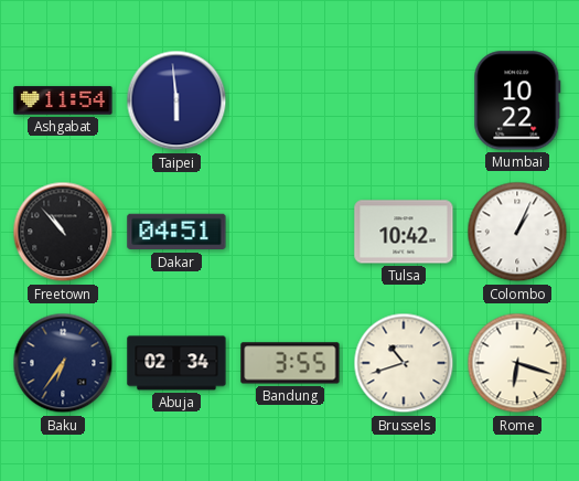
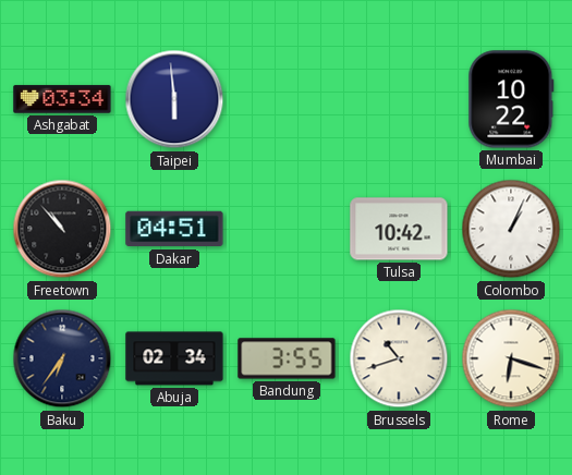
Ashgabat: 11:54 -> 03:34 (62, 99)
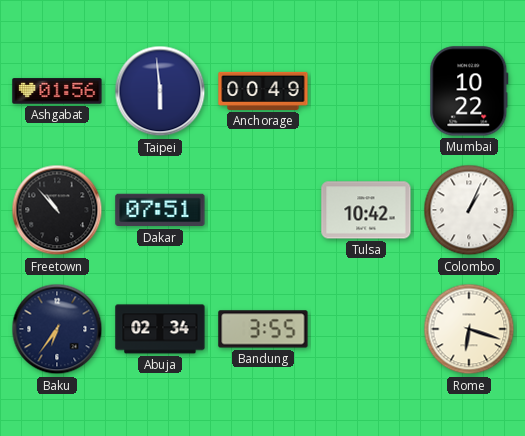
Ashgabat: 03:34 -> 01:56 (57, 91)
Anchorage: none -> 00:49 (263, 91)
Dakar: 04:51 -> 07:51 (160, 210)
Brussels: 10:42 -> none (399, 358)
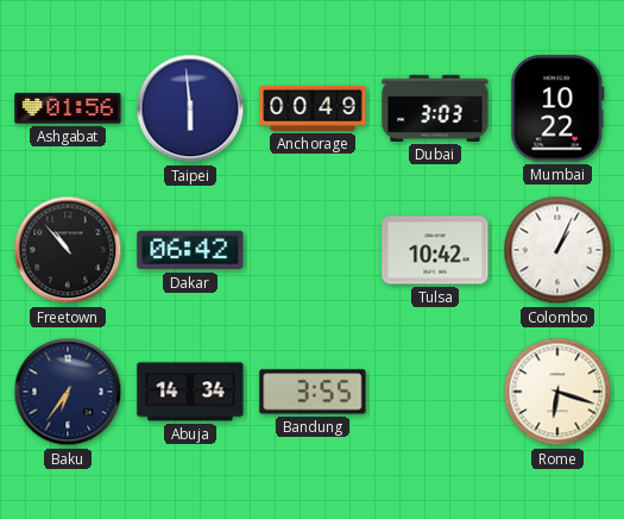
Dubai: none -> 3:03 (435, 108)
Dakar: 07:51 -> 06:42 (190, 250)
Abuja: 02:34 -> 14:34 (190, 392)
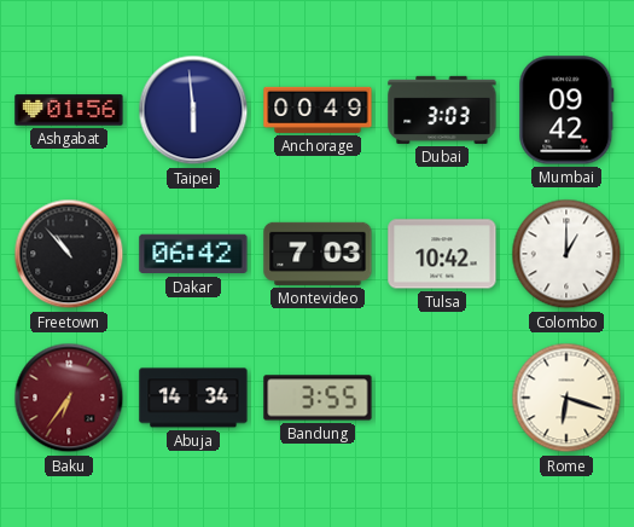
Mumbai: 10:22 -> 09:42 (566, 110)
Montevideo: none -> 7:03 (318, 254)
Colombo: 1:04 -> 1:00 (566, 254)
Baku dial: navy -> burgundy (69, 398)
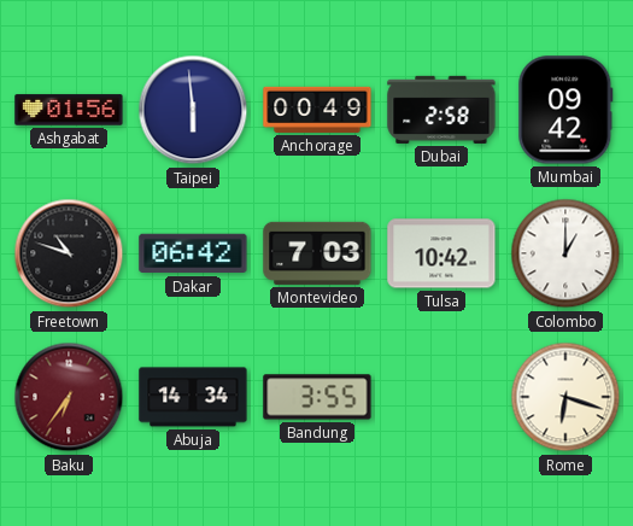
Dubai: 3:03 -> 2:58 (441, 110)
Freetown: 10:53 -> 10:48 (69, 253)
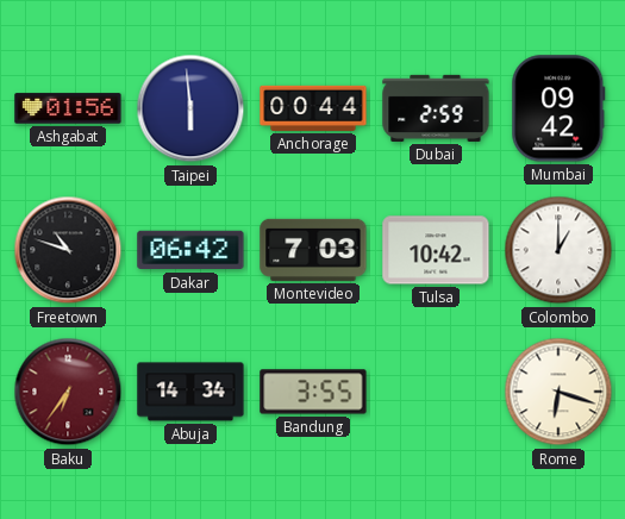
Anchorage: 00:49 -> 00:44 (313, 108)
Dubai: 2:58 -> 2:59 (436, 108)
